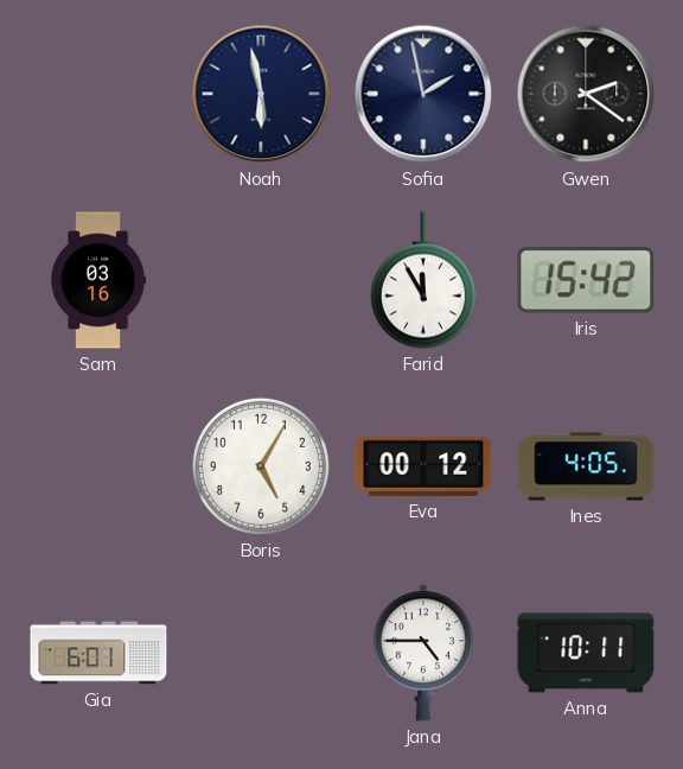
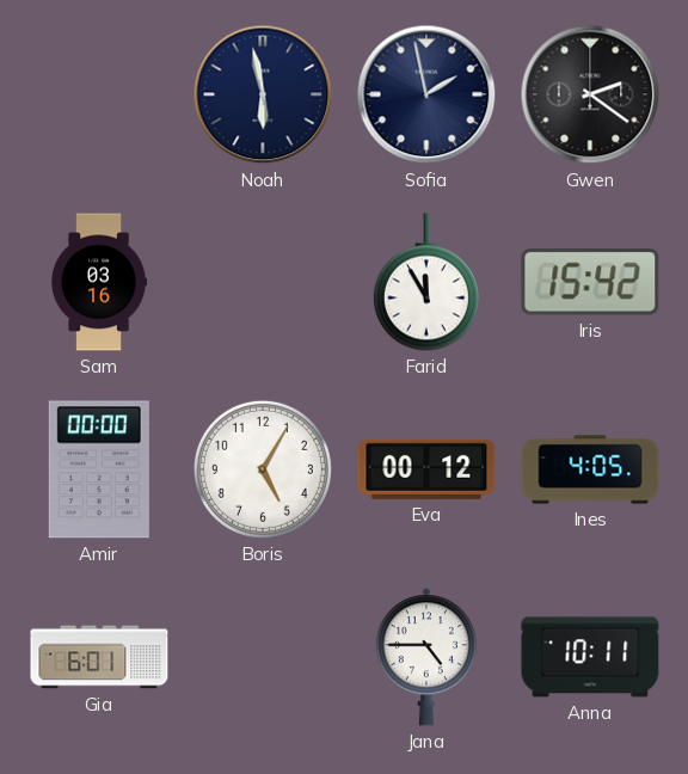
Amir: none -> 00:00 (99, 469)
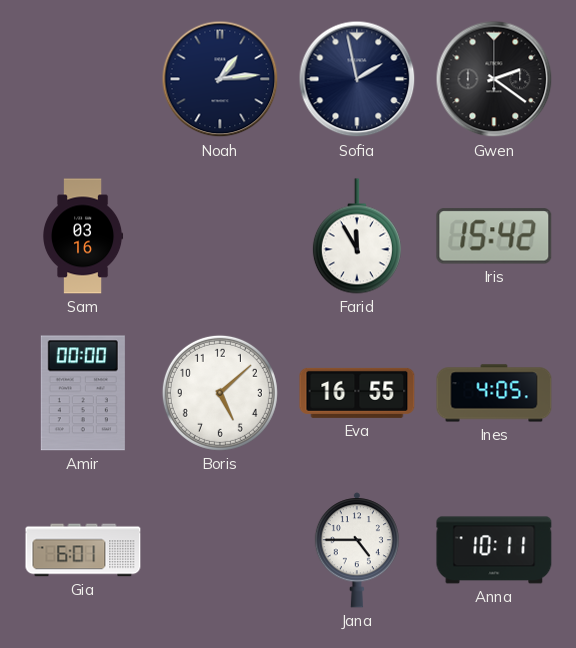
Noah: 5:58 -> 1:14 (220, 79)
Boris: 5:05 -> 5:08 (220, 393)
Eva: 00:12 -> 16:55 (357, 393)
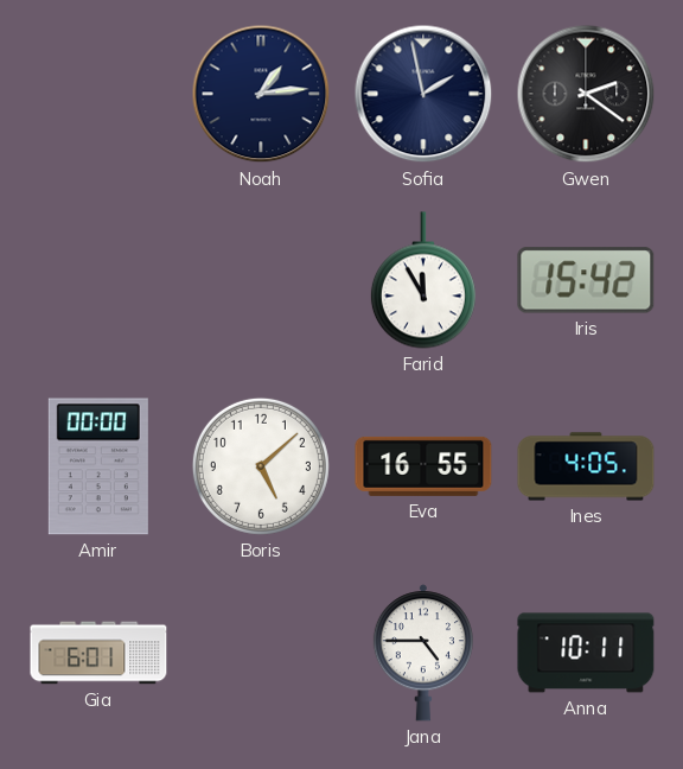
Sam: 03:16 -> none (84, 236)
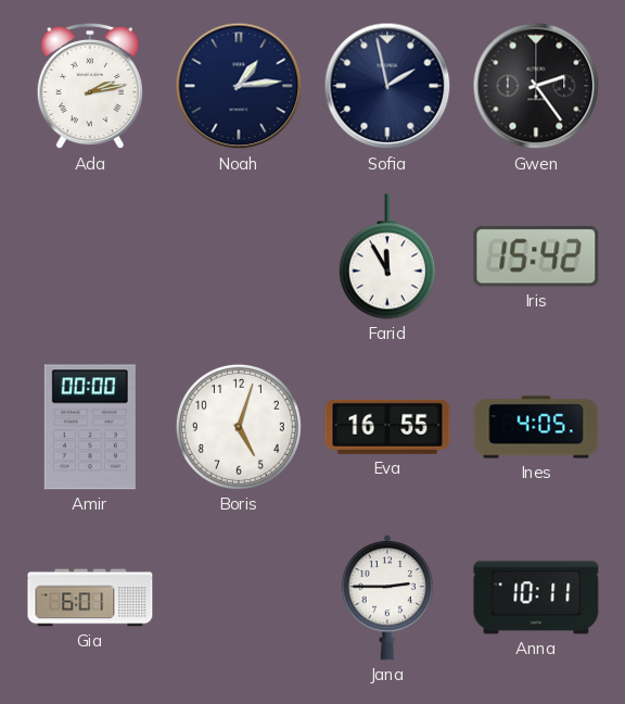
Ada: none -> 2:13 (90, 86)
Gwen: 2:21 -> 2:24 (536, 86)
Boris: 5:08 -> 5:03 (239, 427)
Jana: 4:45 -> 2:45 (387, 598)
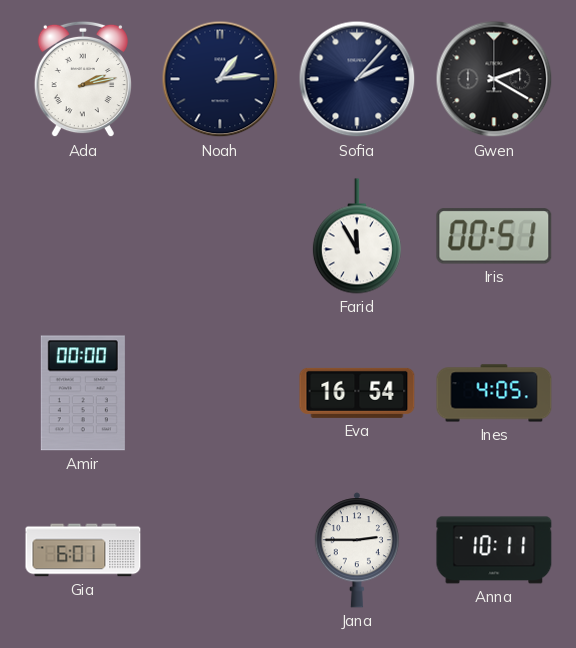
Sofia: 1:58 -> 2:07 (357, 79)
Gwen: 2:24 -> 2:20 (494, 79)
Iris: 15:42 -> 00:51 (494, 236)
Boris: 5:03 -> none (239, 427)
Eva: 16:55 -> 16:54 (357, 393)
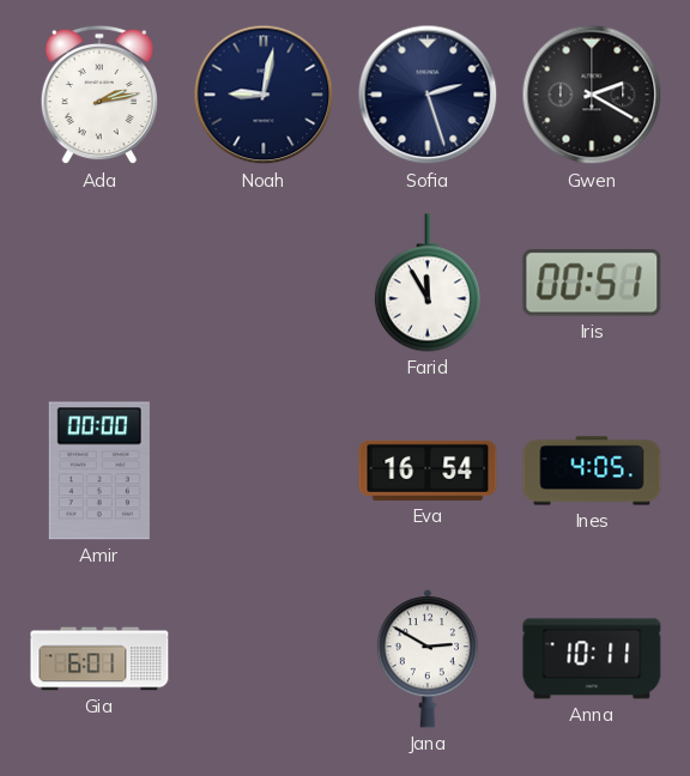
Noah: 1:14 -> 9:02 (264, 95)
Sofia: 2:07 -> 2:27 (428, 95)
Jana: 2:45 -> 2:50 (428, 659)
